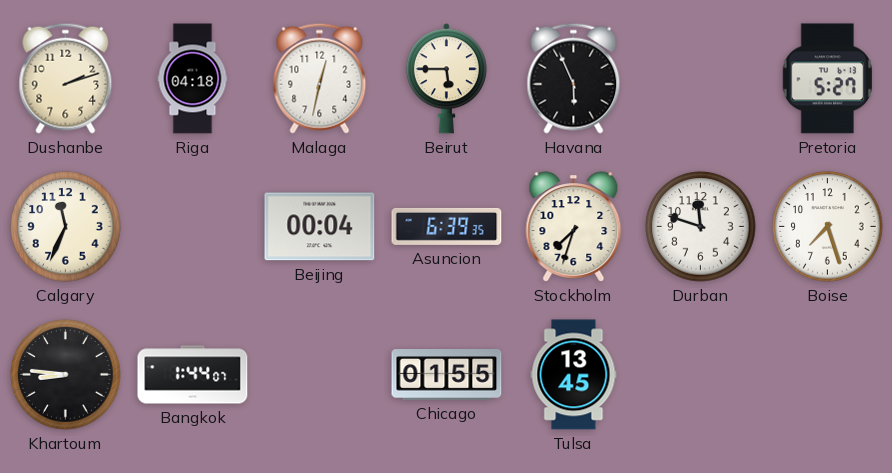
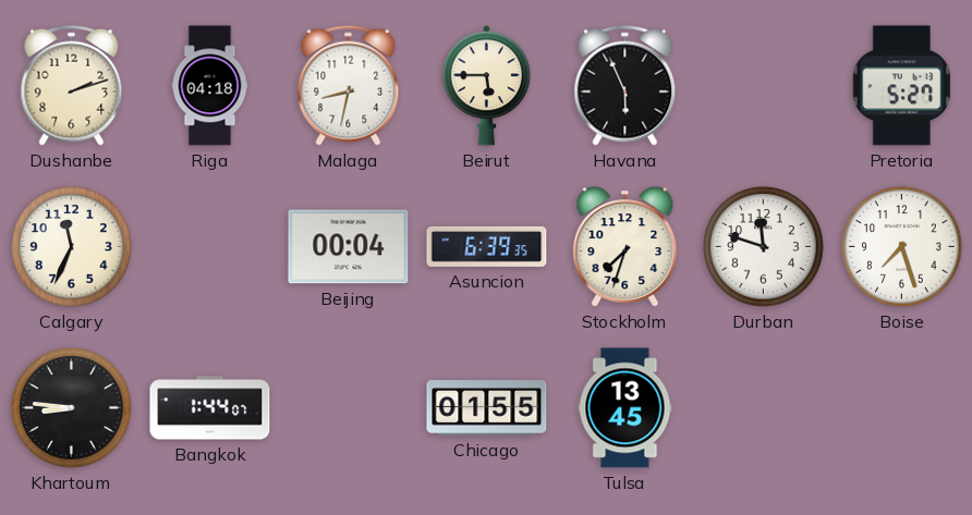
Malaga: 12:32 -> 8:32 (349, 85)
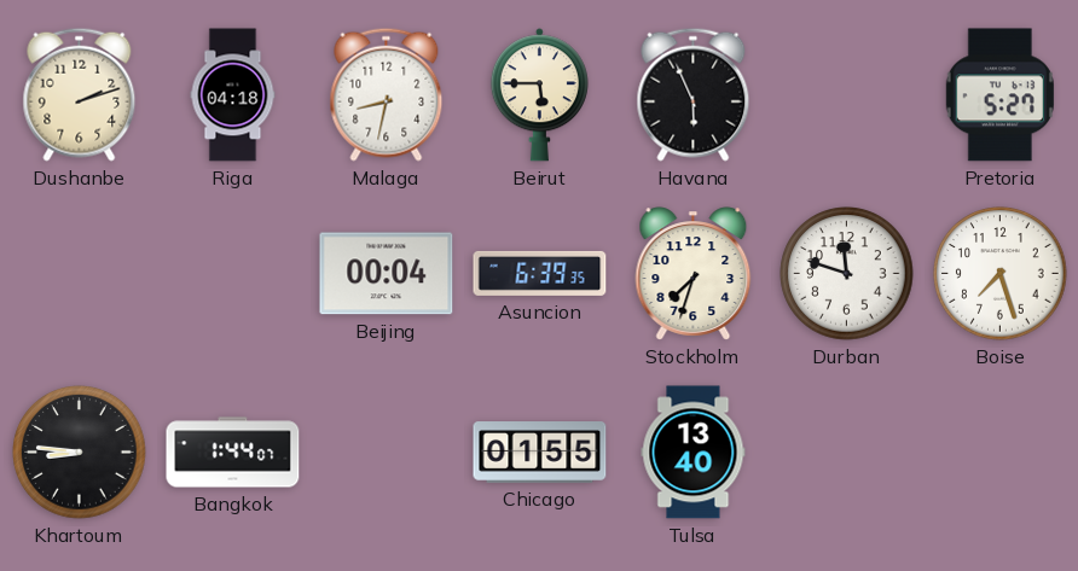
Calgary: 11:34 -> none (72, 247)
Tulsa: 13:45 -> 13:40 (694, 453)
